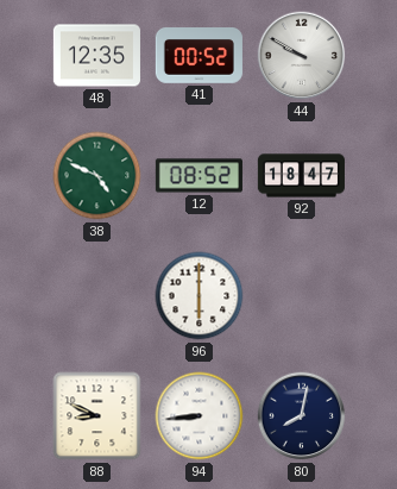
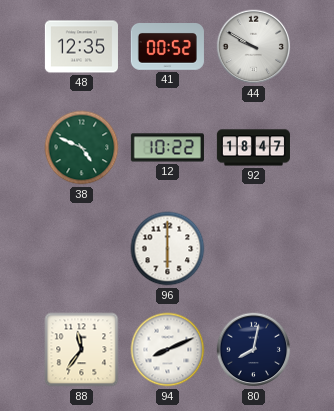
12: 08:52 -> 10:22 (167, 148)
88: 8:49 -> 11:36 (82, 350)
94: 8:44 -> 8:11 (168, 350)
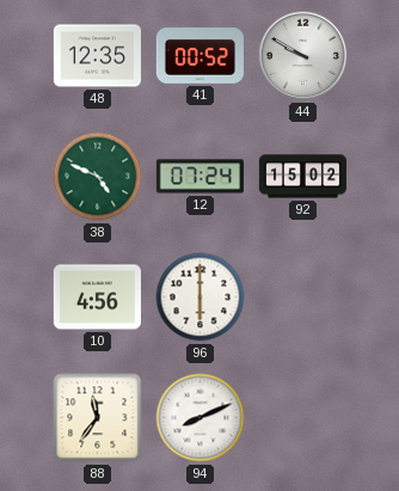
12: 10:22 -> 07:24 (199, 177)
92: 18:47 -> 15:02 (302, 177)
10: none -> 4:56 (97, 297)
80: 8:02 -> none (254, 350)
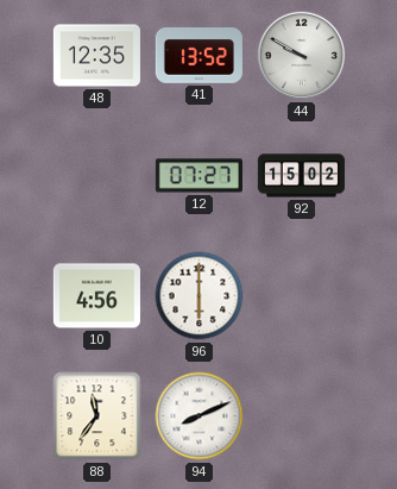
41: 00:52 -> 13:52 (198, 56)
38: 4:49 -> none (98, 177)
12: 07:24 -> 07:27 (198, 176)
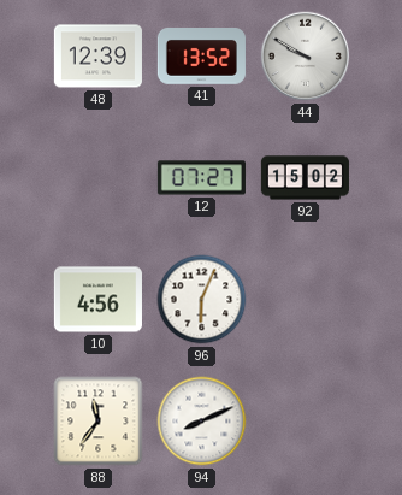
48: 12:35 -> 12:39 (97, 57)
96: 6:00 -> 6:04 (202, 300)
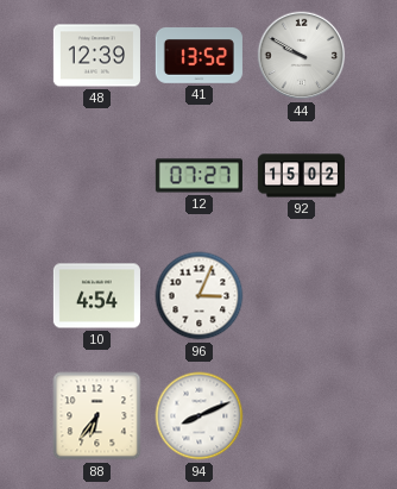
10: 4:56 -> 4:54 (96, 296)
96: 6:04 -> 3:04 (200, 296)
88: 11:36 -> 6:36 (97, 416)
